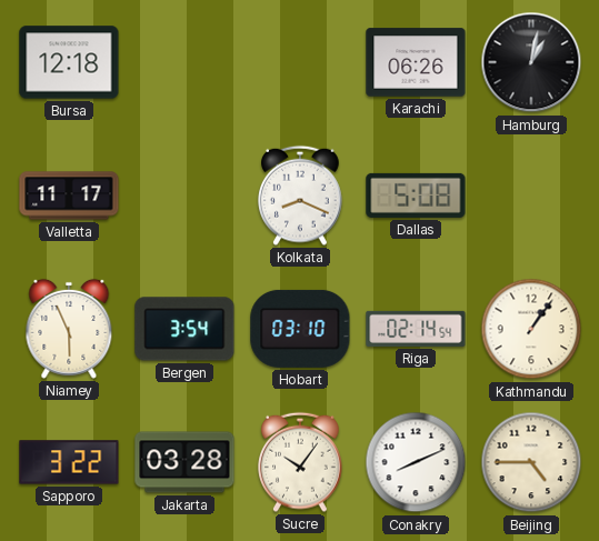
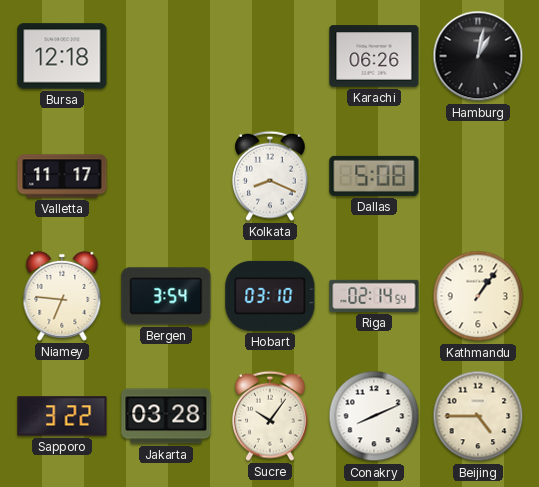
Niamey: 5:56 -> 6:46 (62, 296)
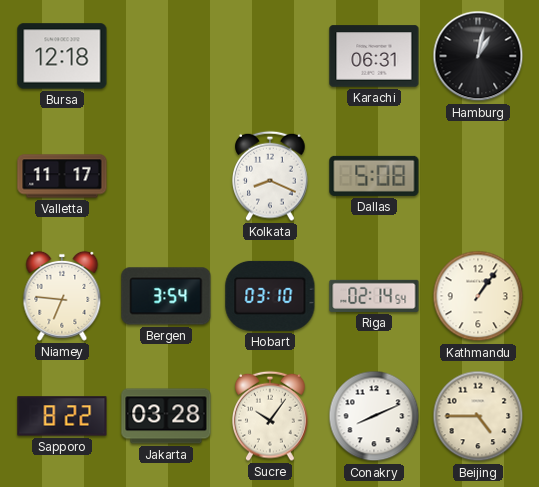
Karachi: 06:26 -> 06:31 (374, 56)
Sapporo: 3:22 -> 8:22 (62, 416)
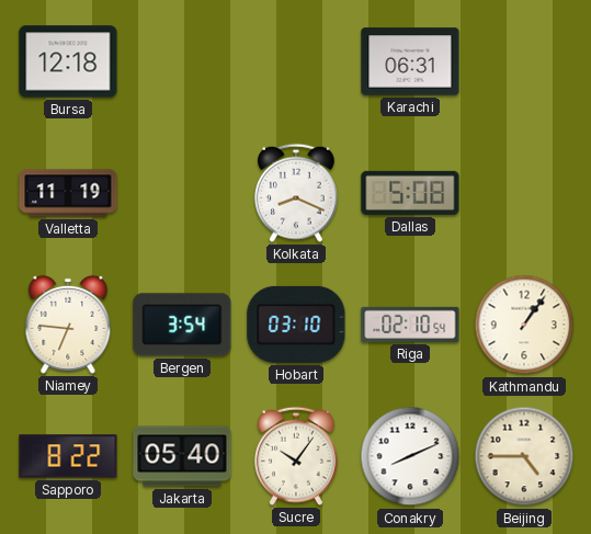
Hamburg: 1:02 -> none (478, 56)
Valletta: 11:17 -> 11:19 (68, 193)
Riga: 02:14 -> 02:10 (410, 325)
Jakarta: 03:28 -> 05:40 (182, 456)
